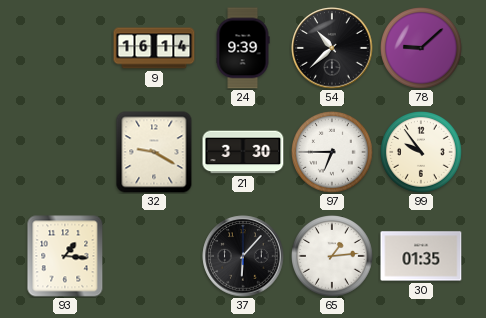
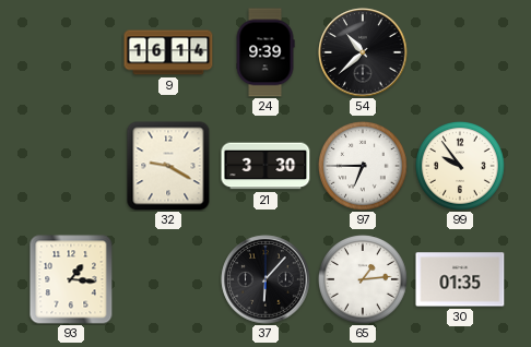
78: 9:08 -> none (422, 49)
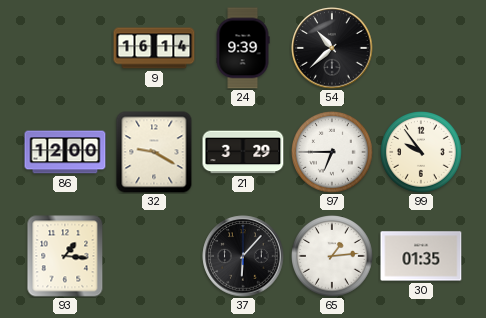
86: none -> 12:00 (65, 152)
21: 3:30 -> 3:29 (243, 152)
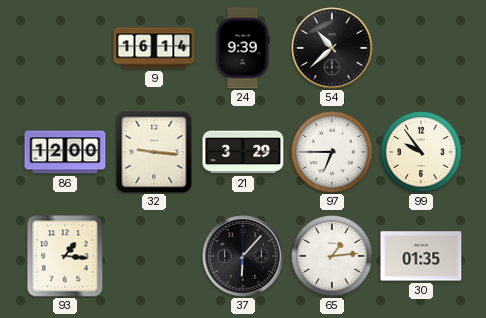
32: 9:20 -> 9:16 (154, 152)
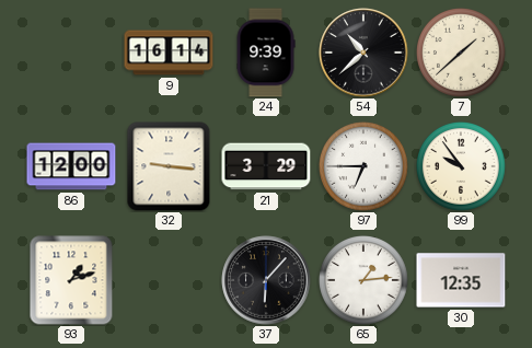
7: none -> 1:38 (462, 54)
93: 1:16 -> 1:12 (71, 280)
30: 01:35 -> 12:35 (461, 280)
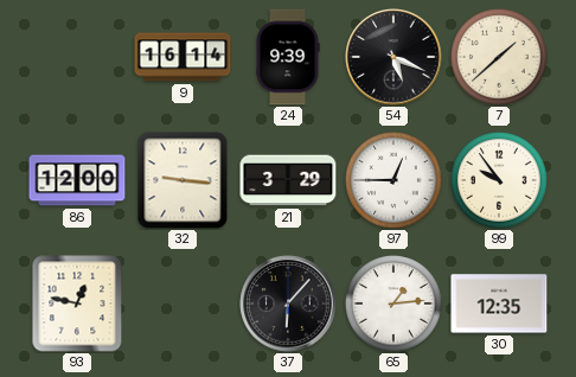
54: 10:38 -> 5:19 (393, 57)
97: 6:45 -> 12:45 (395, 181)
93: 1:12 -> 12:47 (77, 303)
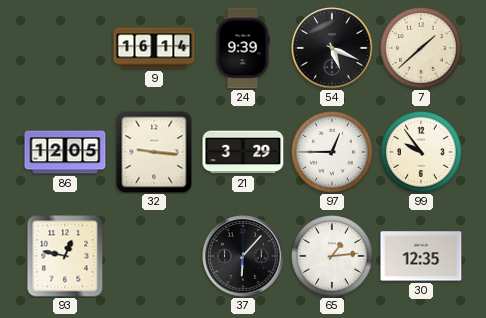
86: 12:00 -> 12:05 (65, 152)
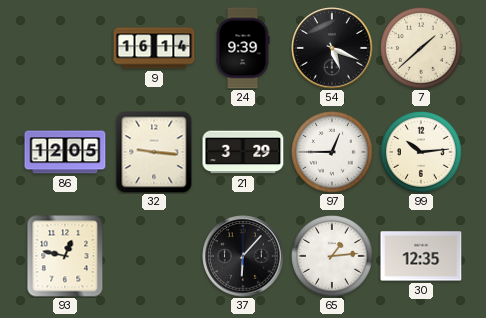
99: 9:54 -> 10:14 (422, 153)
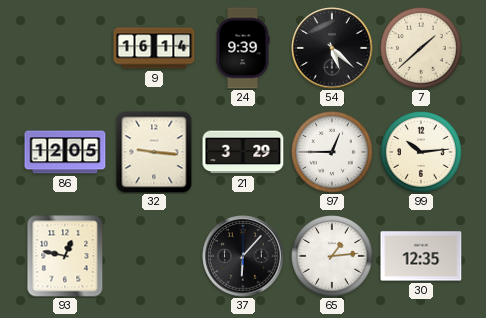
54: 5:19 -> 5:22 (332, 48)
